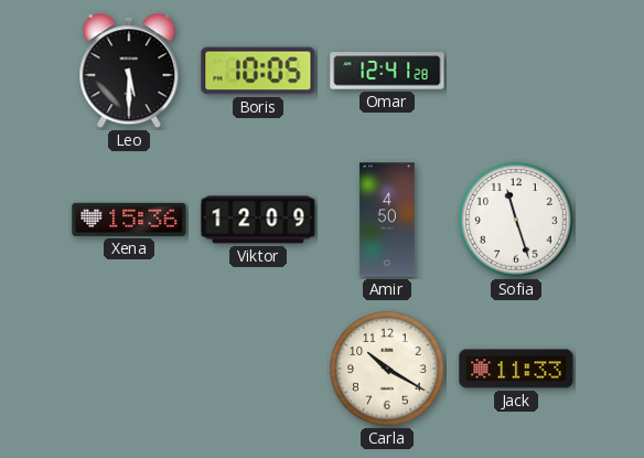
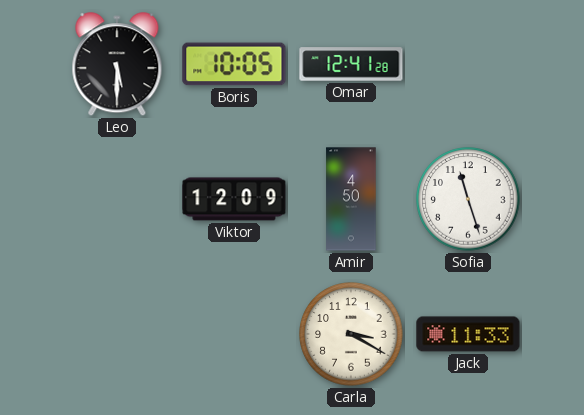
Xena: 15:36 -> none (129, 220)
Carla: 10:20 -> 3:20 (351, 334)
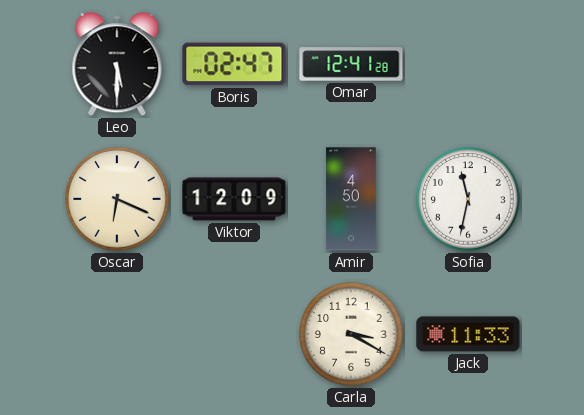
Boris: 10:05 -> 02:47 (234, 64)
Oscar: none -> 6:19 (117, 199)
Sofia: 11:27 -> 11:32 (468, 199)
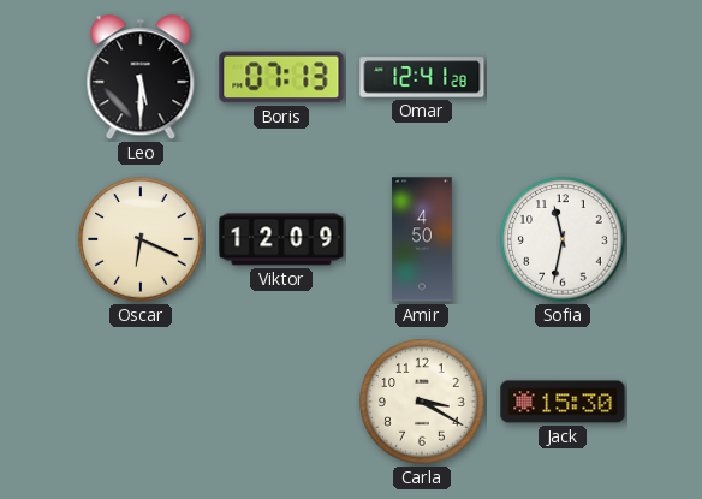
Boris: 02:47 -> 07:13 (281, 77)
Jack: 11:33 -> 15:30 (563, 402)
